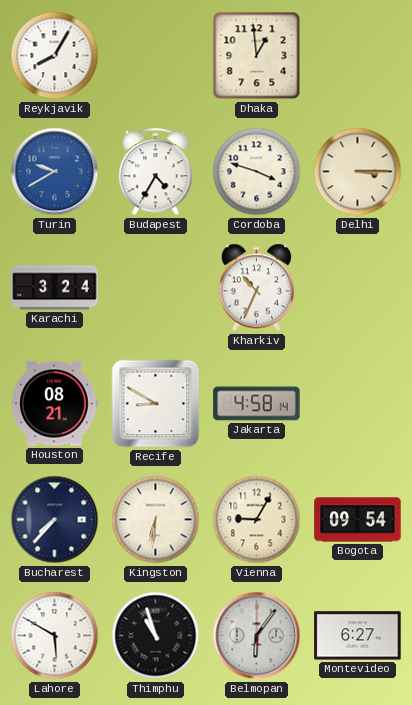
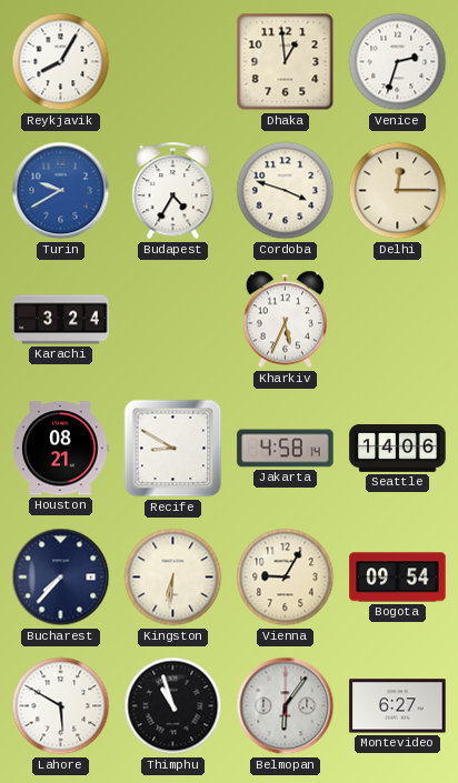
Venice: none -> 2:33 (398, 62)
Delhi: 3:15 -> 12:15 (398, 191)
Kharkiv: 10:34 -> 5:34 (286, 320)
Seattle: none -> 14:06 (398, 448)
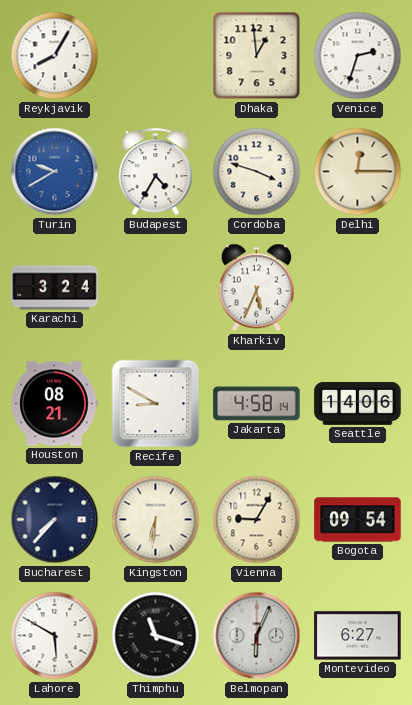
Thimphu: 10:57 -> 11:18 (156, 636)
Belmopan: 6:06 -> 6:04 (257, 636)
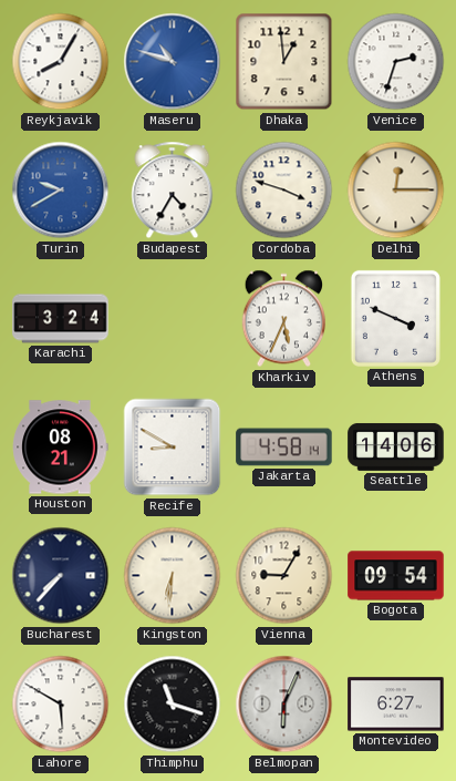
Maseru: none -> 10:48 (173, 62)
Athens: none -> 3:49 (395, 318)
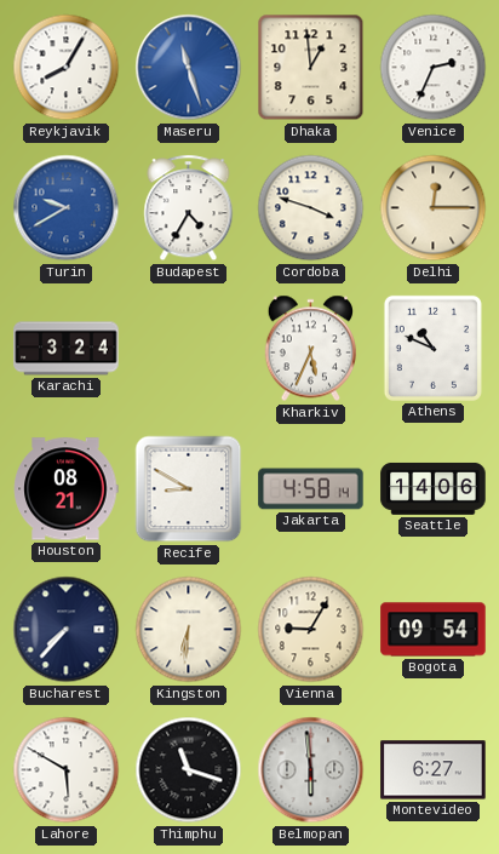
Maseru: 10:48 -> 11:27 (189, 68)
Venice: 2:33 -> 2:34 (434, 68)
Athens: 3:49 -> 10:49 (432, 348)
Belmopan: 6:04 -> 5:59 (311, 770)
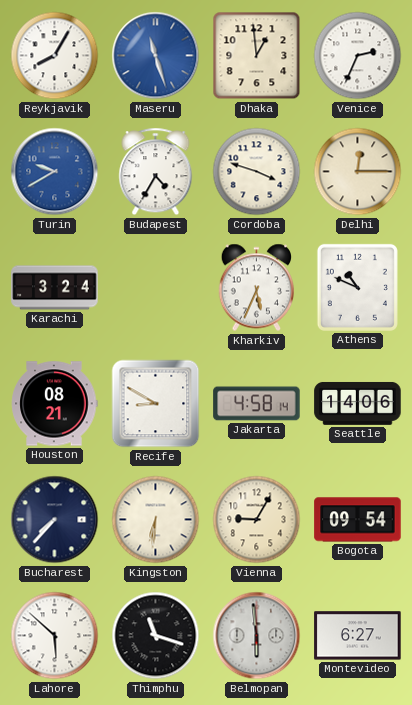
Lahore: 5:50 -> 5:52 (55, 636)
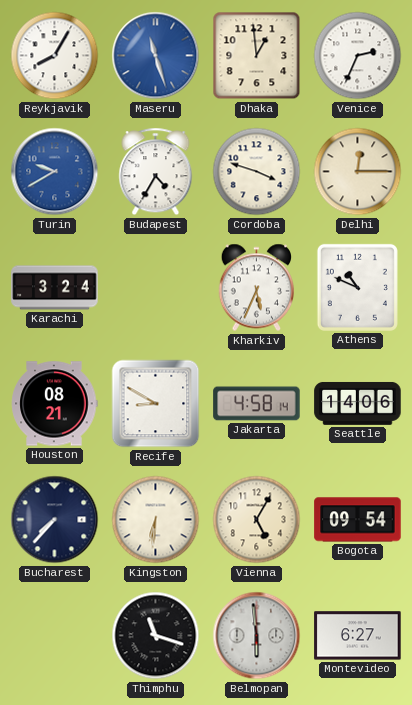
Vienna: 9:05 -> 5:05 (257, 520)
Lahore: 5:52 -> none (55, 636)
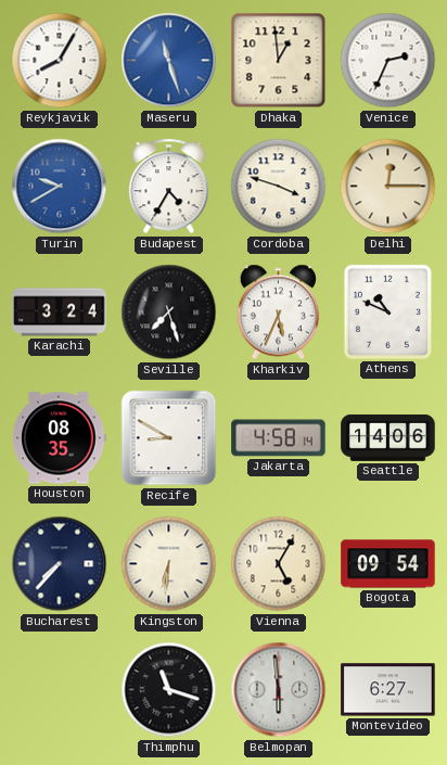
Seville: none -> 7:27 (169, 313)
Houston: 08:21 -> 08:35 (59, 438)
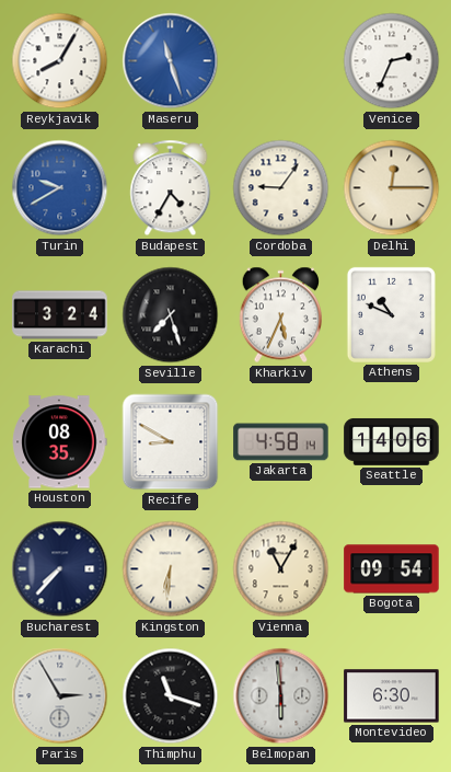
Dhaka: 12:59 -> none (279, 61)
Cordoba: 3:48 -> 9:06 (281, 188)
Vienna: 5:05 -> 11:05 (281, 569)
Paris: none -> 2:55 (60, 696)
Montevideo: 6:27 -> 6:30 (392, 696)
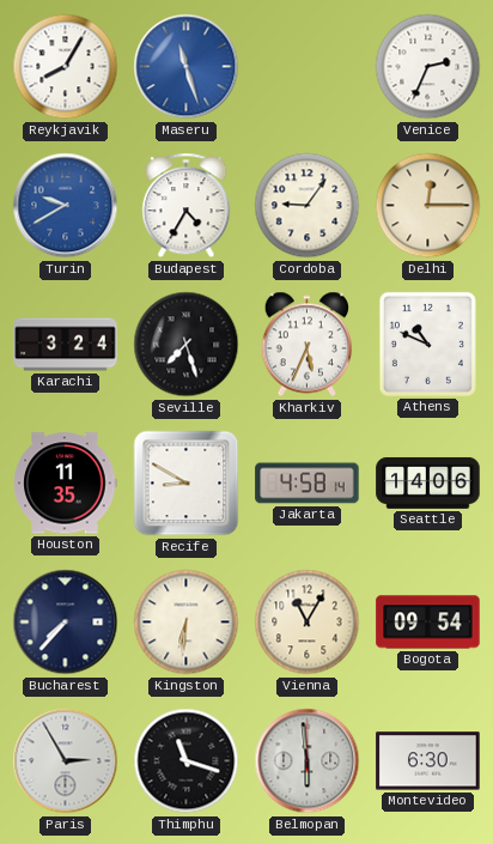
Houston: 08:35 -> 11:35 (65, 484)
